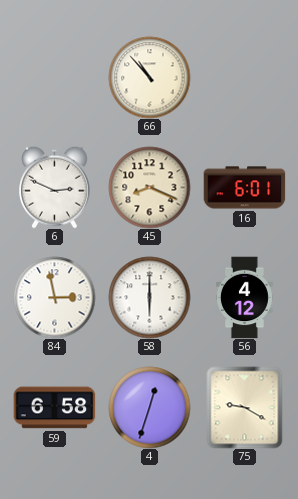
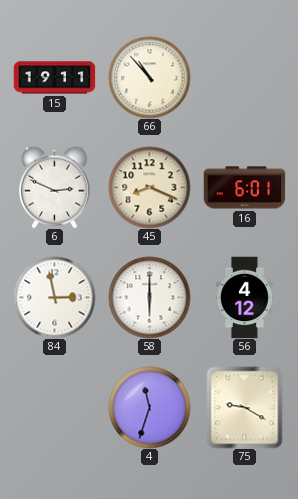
15: none -> 19:11 (54, 78)
59: 6:58 -> none (54, 408)
4: 12:33 -> 11:33 (149, 407)
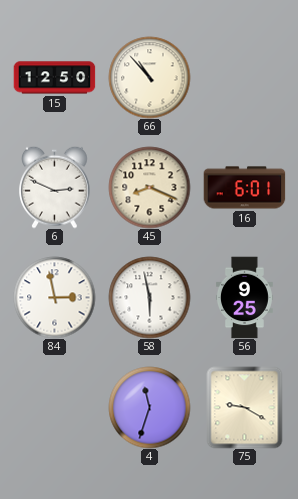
15: 19:11 -> 12:50 (54, 78)
58: 6:00 -> 5:58 (149, 297)
56: 4:12 -> 9:25 (244, 297)
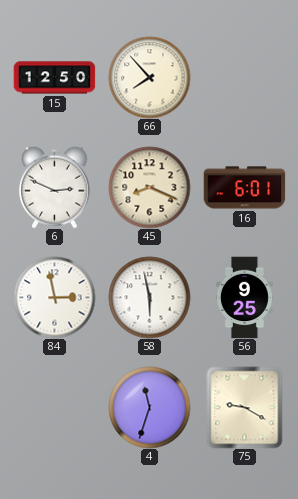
66: 10:53 -> 7:53 (149, 77)
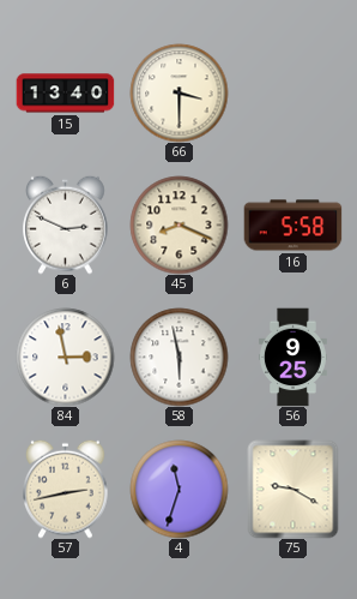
15: 12:50 -> 13:40 (65, 94)
66: 7:53 -> 3:30 (179, 92)
16: 6:01 -> 5:58 (292, 226)
57: none -> 2:43 (66, 489)
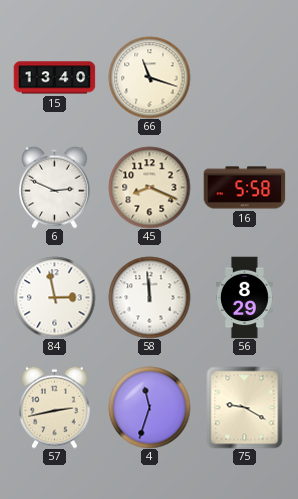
66: 3:30 -> 11:18 (149, 77)
58: 5:58 -> 11:59 (149, 297)
56: 9:25 -> 8:29 (244, 297)
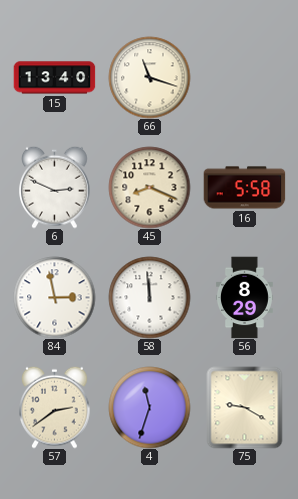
57: 2:43 -> 2:39 (55, 407)
